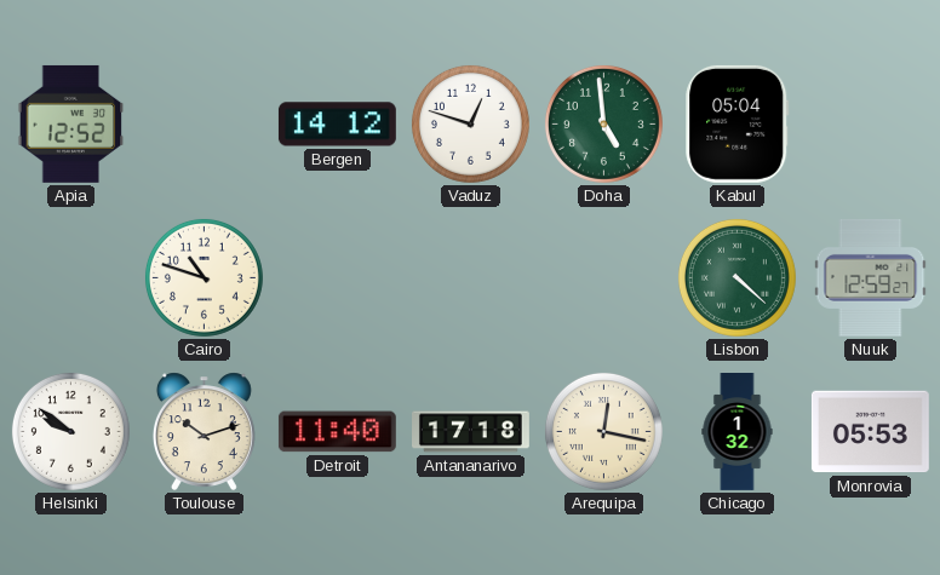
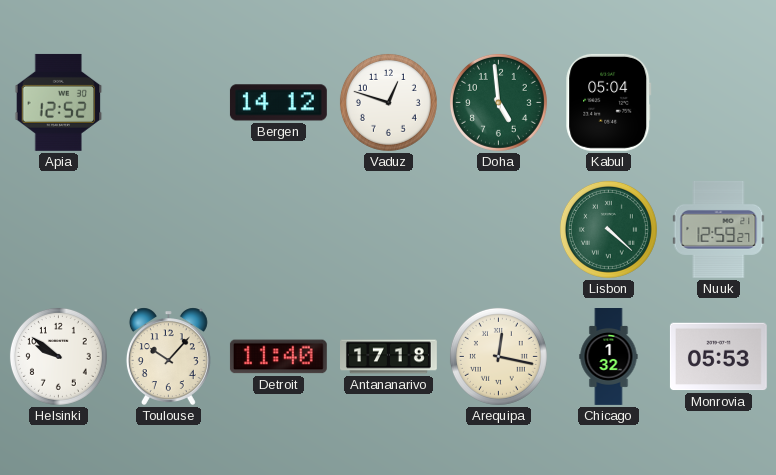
Cairo: 10:48 -> none (204, 277)
Toulouse: 10:12 -> 10:07 (168, 356)
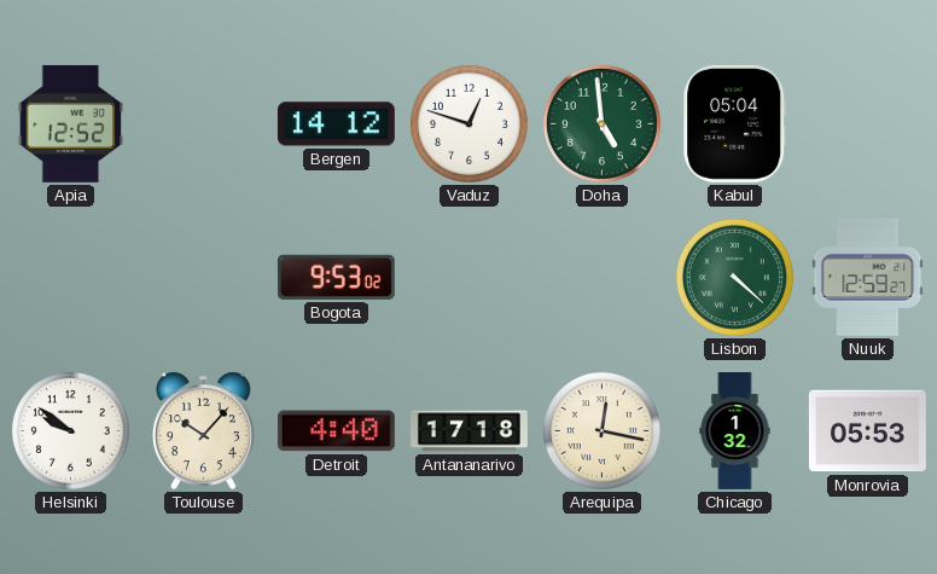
Bogota: none -> 9:53 (336, 277)
Detroit: 11:40 -> 4:40 (336, 431)
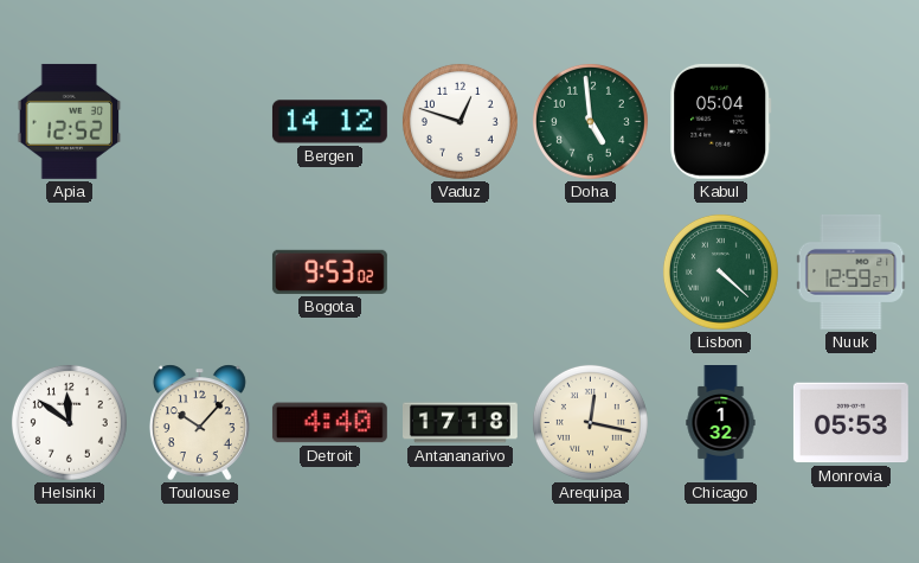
Helsinki: 9:51 -> 11:51 (69, 422)
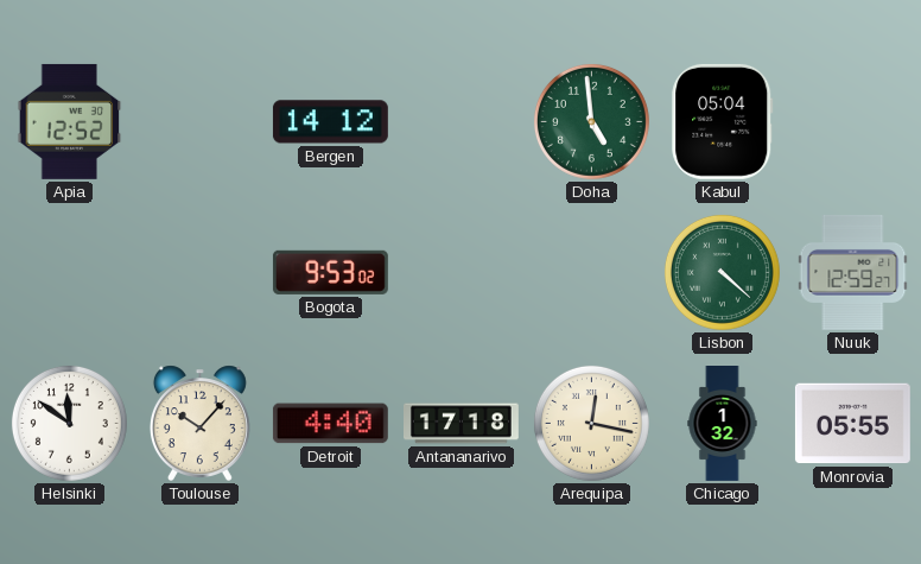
Vaduz: 12:48 -> none (459, 121)
Monrovia: 05:53 -> 05:55 (852, 424)
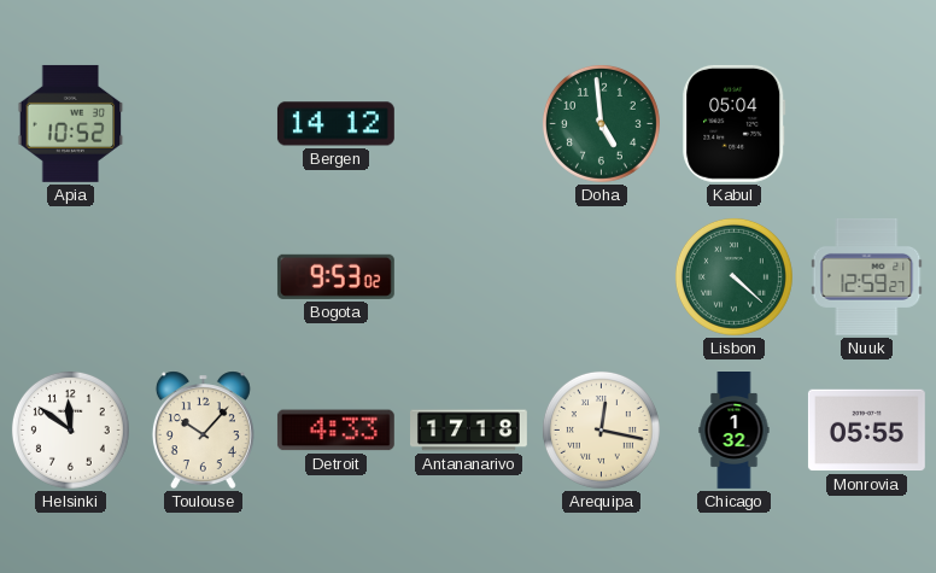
Apia: 12:52 -> 10:52 (71, 123)
Detroit: 4:40 -> 4:33 (335, 431)
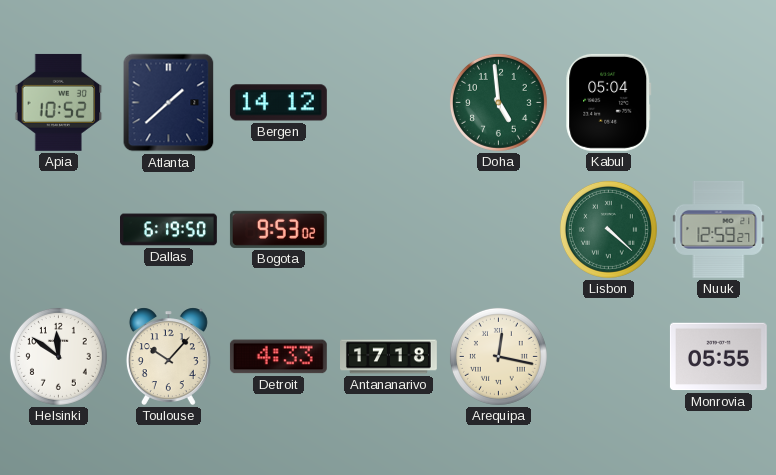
Atlanta: none -> 1:38 (169, 103)
Dallas: none -> 6:19 (169, 230)
Chicago: 1:32 -> none (735, 431)
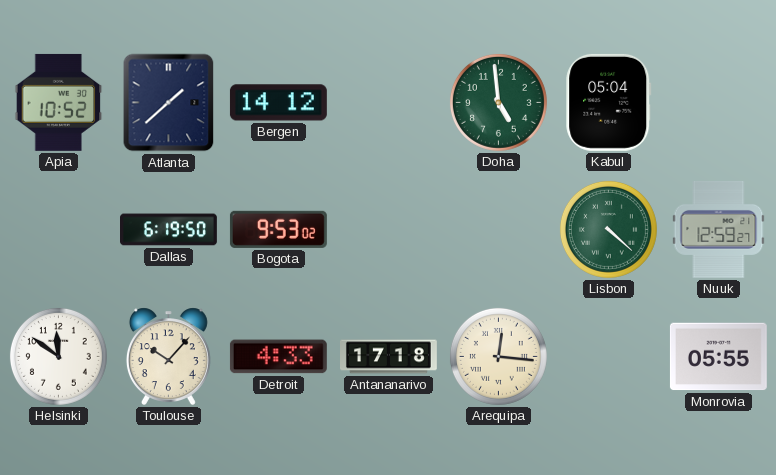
Arequipa: 12:17 -> 12:16 (498, 356)
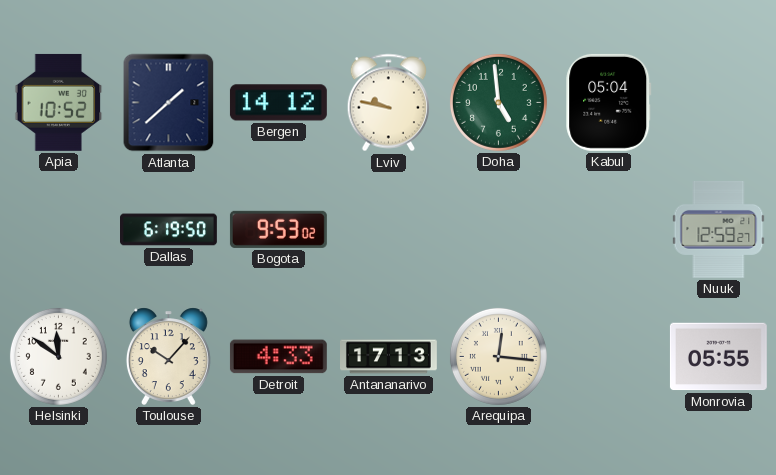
Lviv: none -> 9:47 (388, 103)
Lisbon: 4:22 -> none (608, 229)
Antananarivo: 17:18 -> 17:13 (389, 357)
